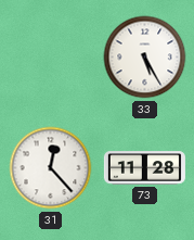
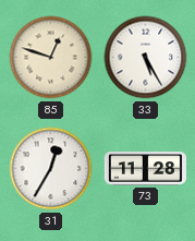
85: none -> 12:48 (51, 58)
31: 12:23 -> 12:35 (51, 169)
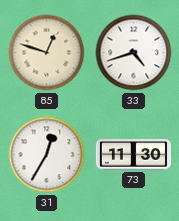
33: 5:25 -> 4:42 (134, 53)
73: 11:28 -> 11:30 (133, 155)
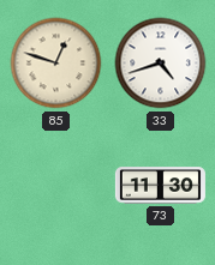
31: 12:35 -> none (47, 155)
